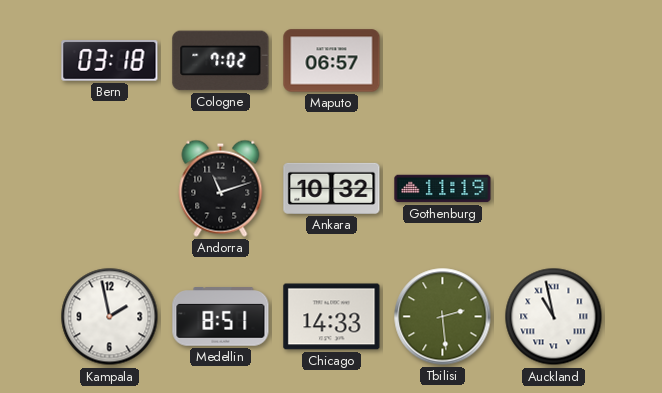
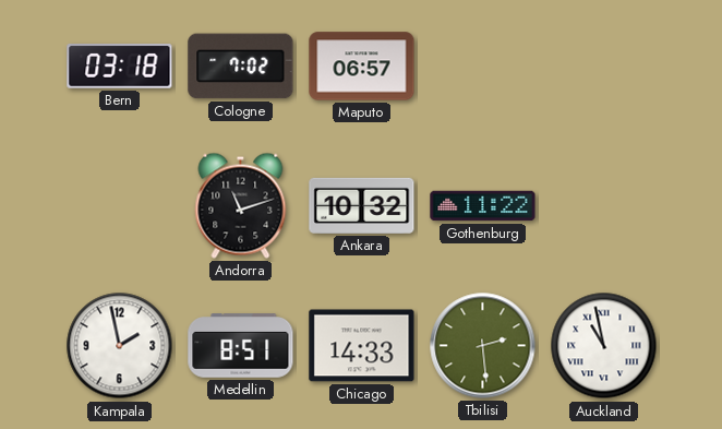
Gothenburg: 11:19 -> 11:22 (483, 206)
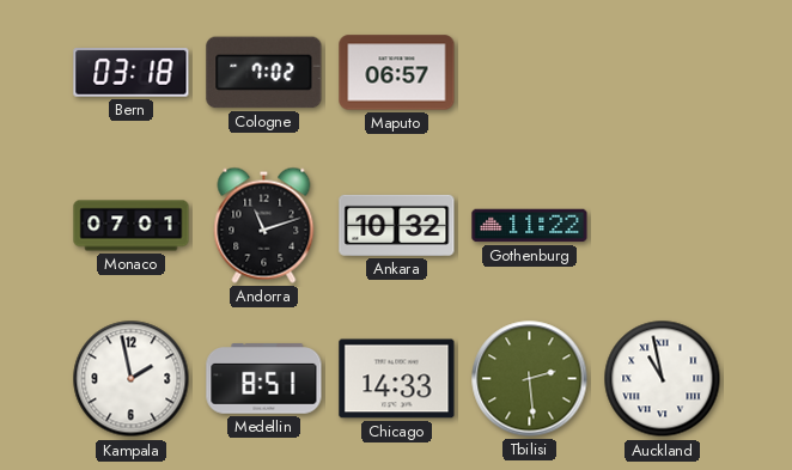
Monaco: none -> 07:01 (132, 226)
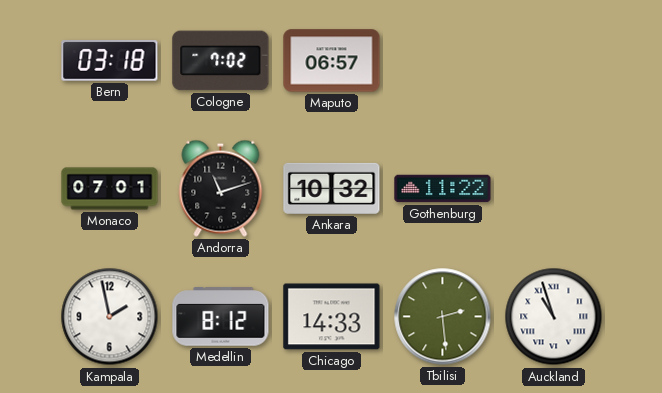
Medellin: 8:51 -> 8:12 (221, 317)
Auckland: 10:58 -> 10:57 (554, 317)
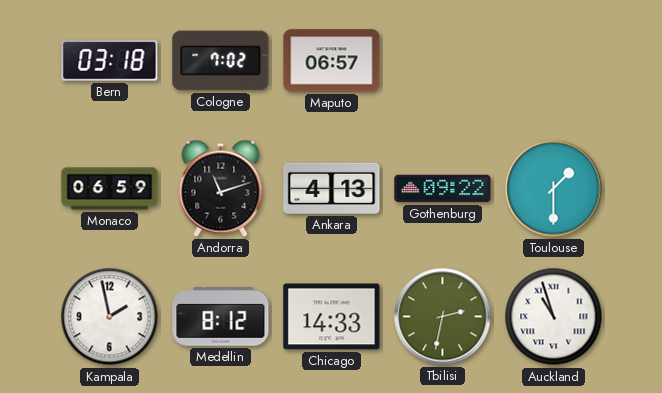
Monaco: 07:01 -> 06:59 (110, 189)
Ankara: 10:32 -> 4:13 (332, 188)
Gothenburg: 11:22 -> 09:22 (443, 189)
Toulouse: none -> 1:30 (554, 189)
Tbilisi: 2:29 -> 2:32 (443, 317)
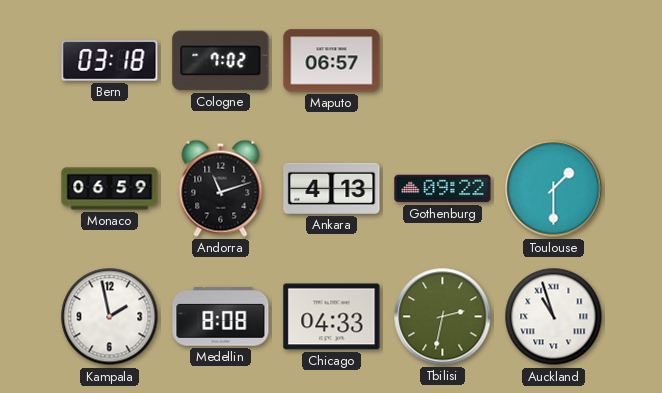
Medellin: 8:12 -> 8:08 (221, 317)
Chicago: 14:33 -> 04:33 (332, 317)
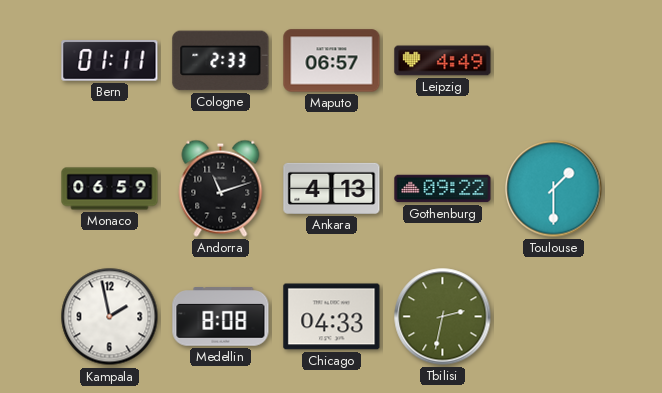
Bern: 03:18 -> 01:11 (110, 61)
Cologne: 7:02 -> 2:33 (221, 61)
Leipzig: none -> 4:49 (443, 61)
Auckland: 10:57 -> none (554, 317)
